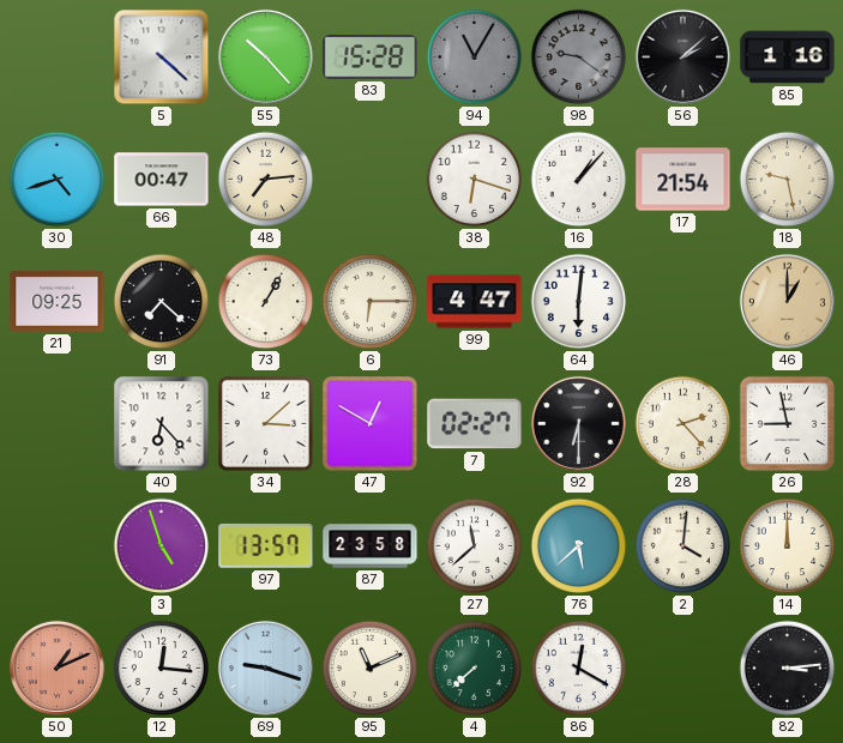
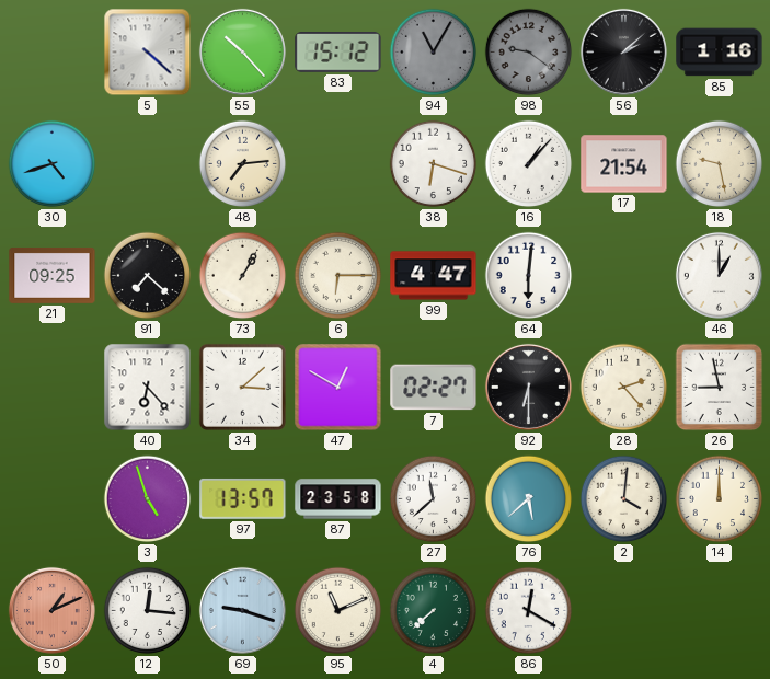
83: 15:28 -> 15:12 (338, 53)
66: 00:47 -> none (162, 180)
46 dial: champagne -> white (719, 275)
82: 3:14 -> none (788, 669)
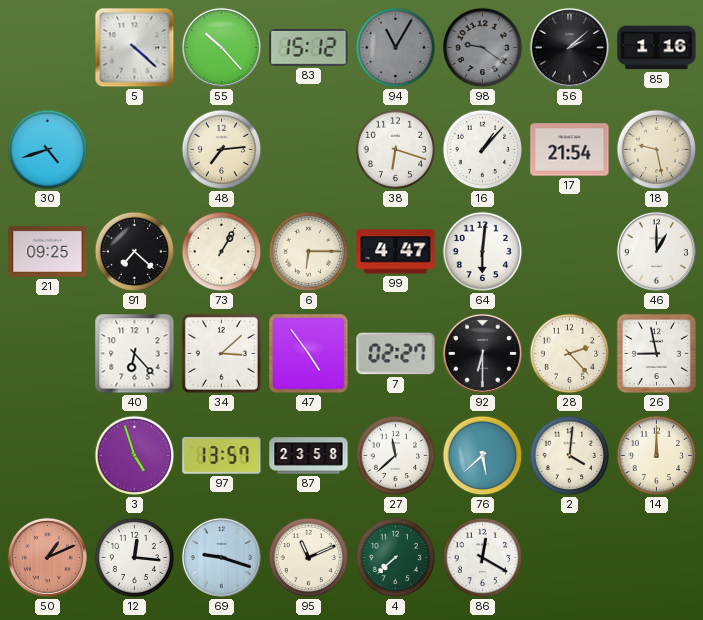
47: 12:50 -> 4:54 (309, 354)
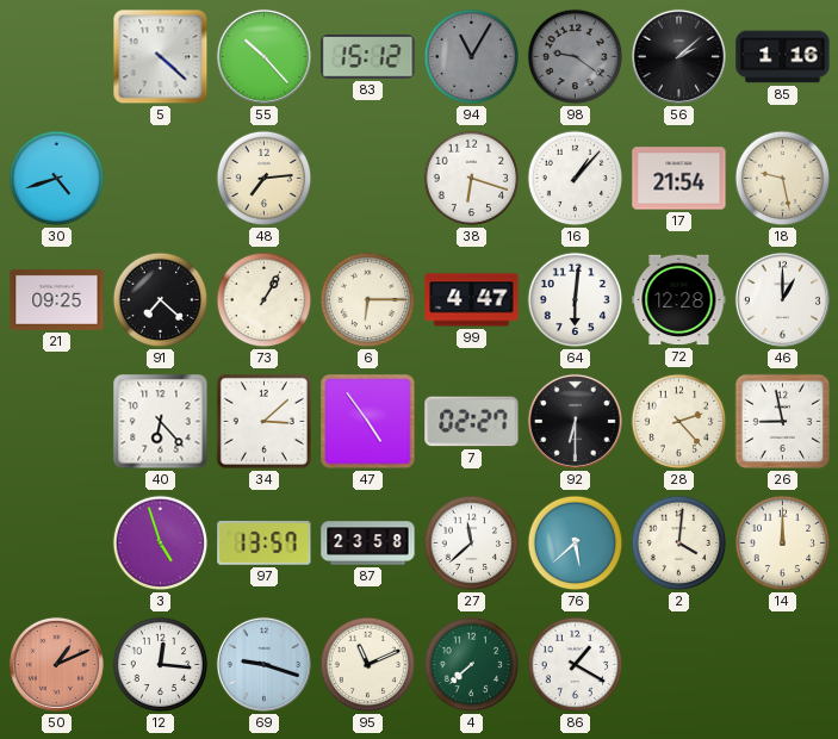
72: none -> 12:28 (679, 300)
86: 12:20 -> 1:20 (576, 665)
